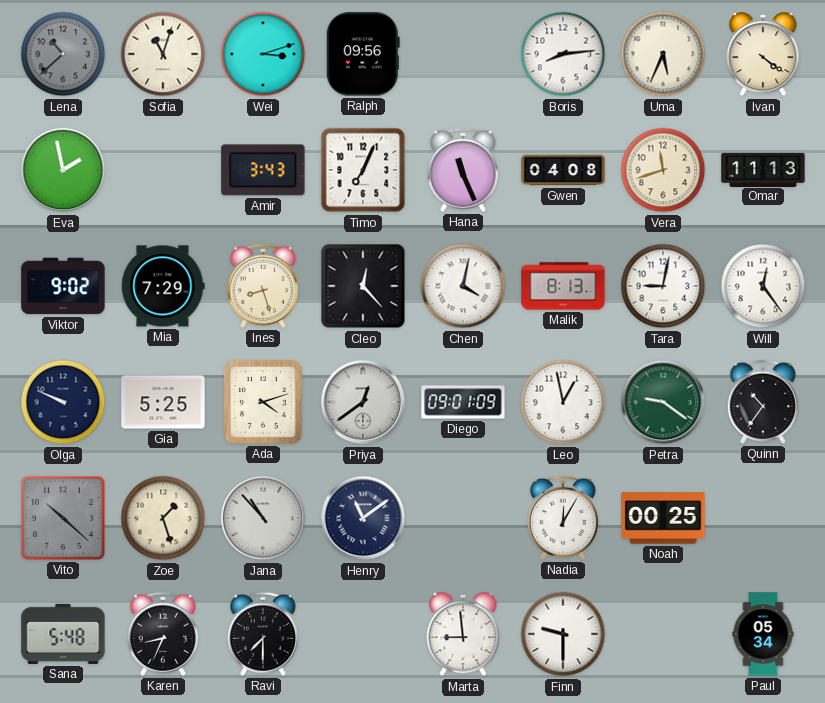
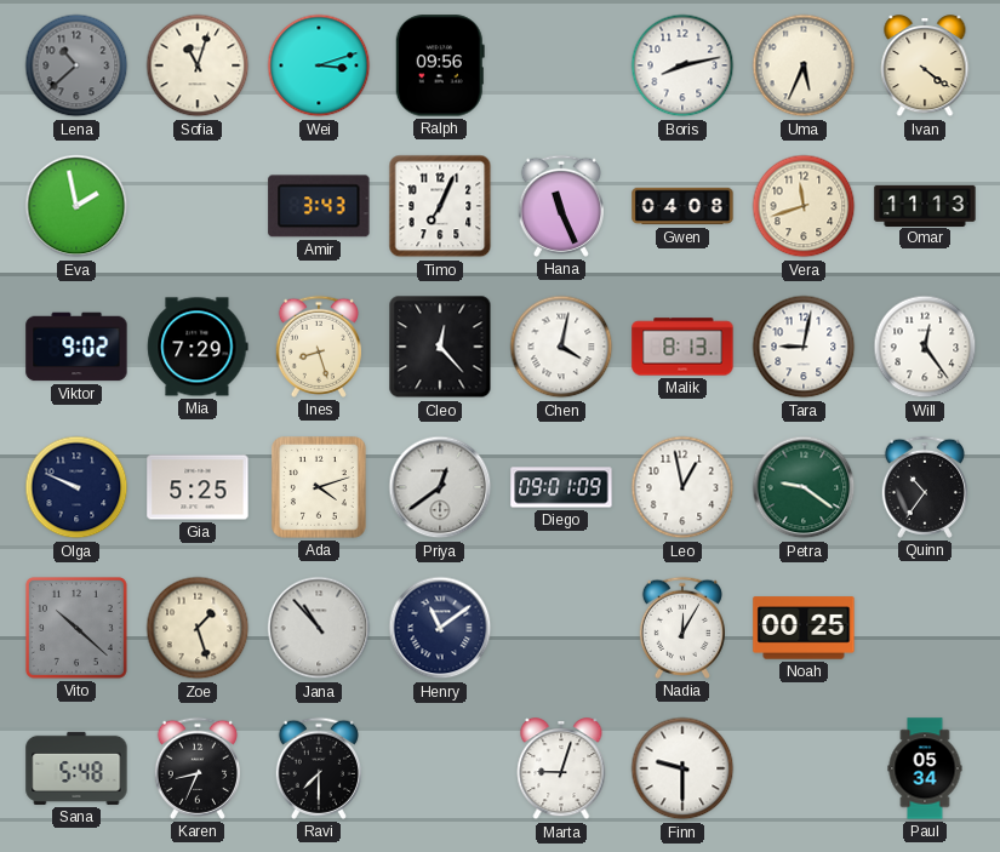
Boris: 8:14 -> 8:13 (682, 65)
Marta: 8:59 -> 9:03 (561, 770)
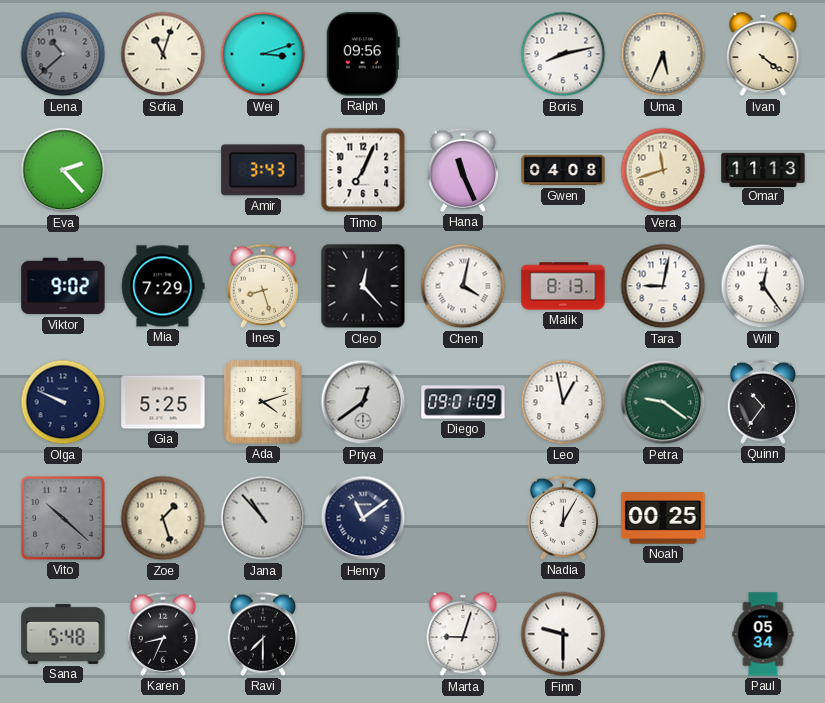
Eva: 1:58 -> 2:23 (63, 170)
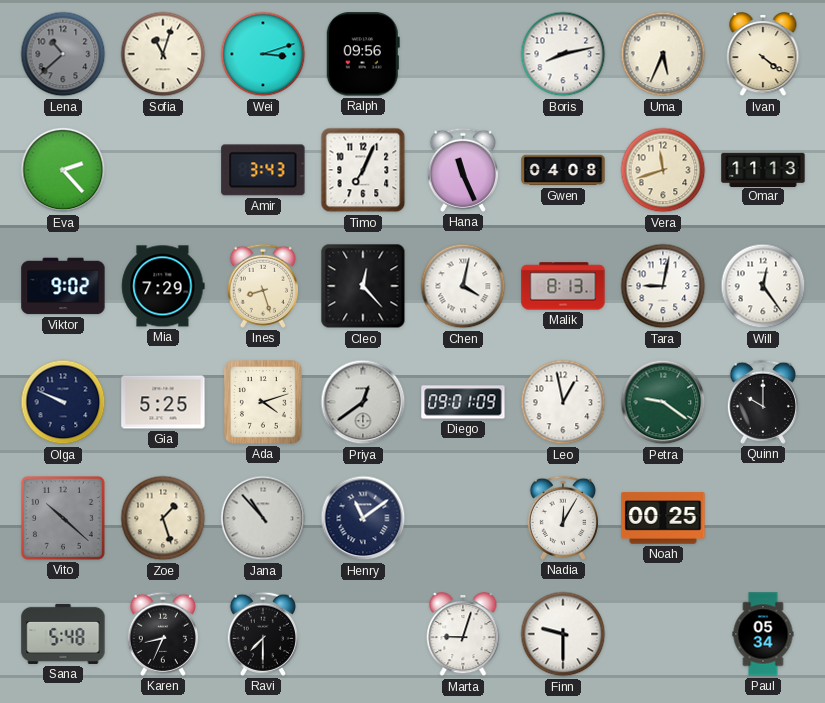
Quinn: 10:36 -> 10:00 (763, 402)
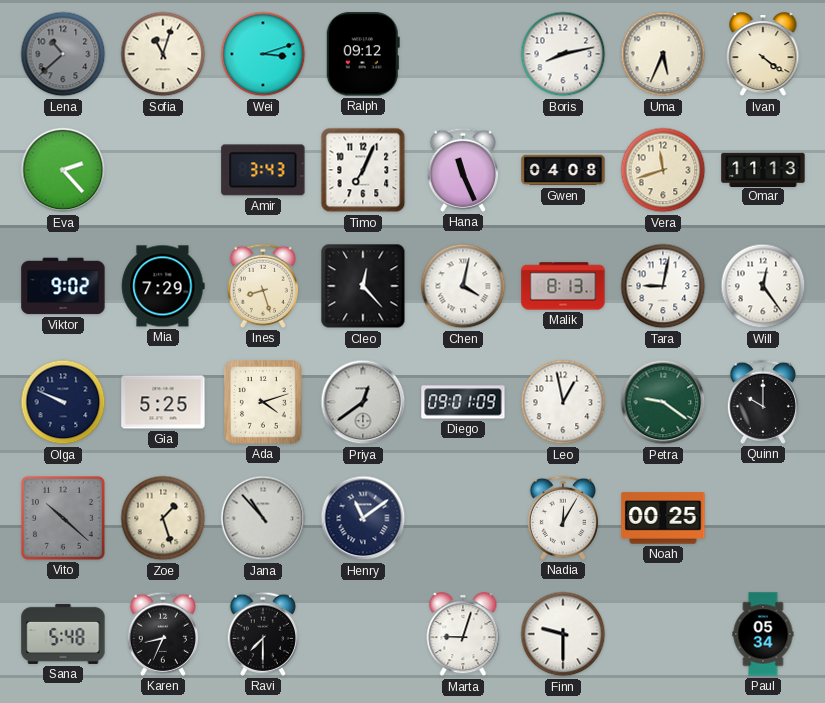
Ralph: 09:56 -> 09:12 (363, 54)
